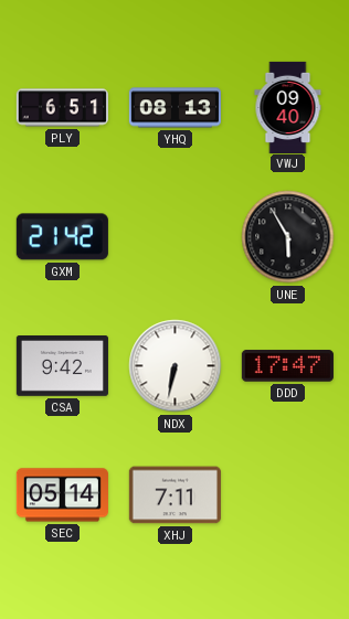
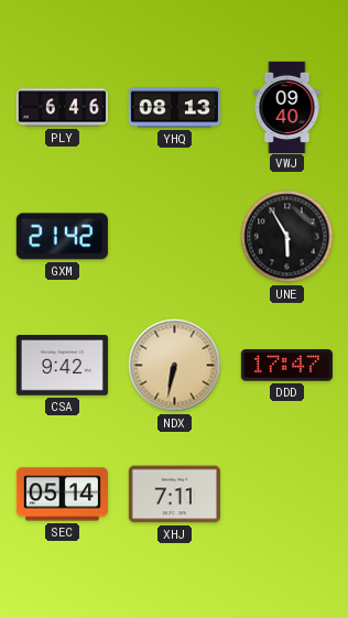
PLY: 6:51 -> 6:46 (62, 108)
NDX dial: white -> champagne (175, 366)
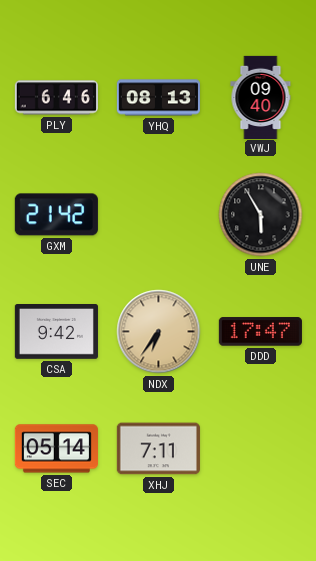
NDX: 6:32 -> 6:36 (159, 332)
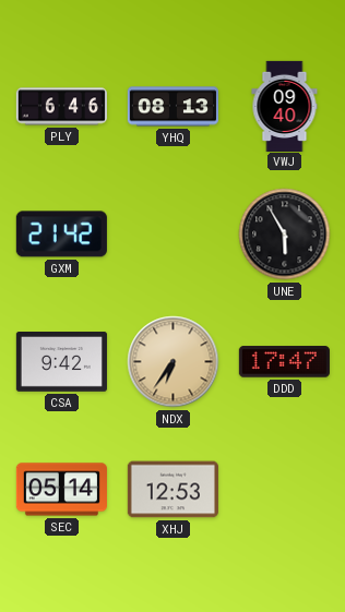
XHJ: 7:11 -> 12:53 (172, 490)
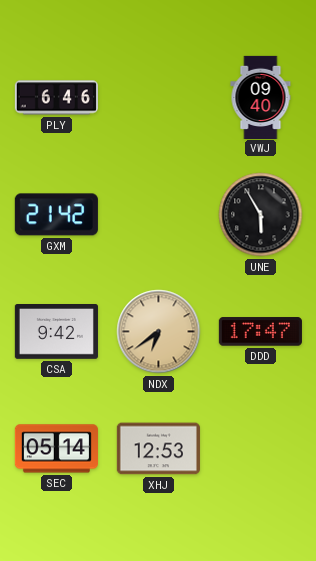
YHQ: 08:13 -> none (172, 107)
NDX: 6:36 -> 6:39 (159, 332)
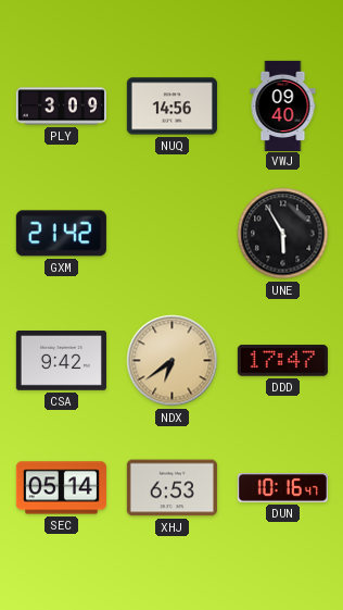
PLY: 6:46 -> 3:09 (61, 107)
NUQ: none -> 14:56 (171, 107)
XHJ: 12:53 -> 6:53 (171, 488)
DUN: none -> 10:16 (282, 488)
